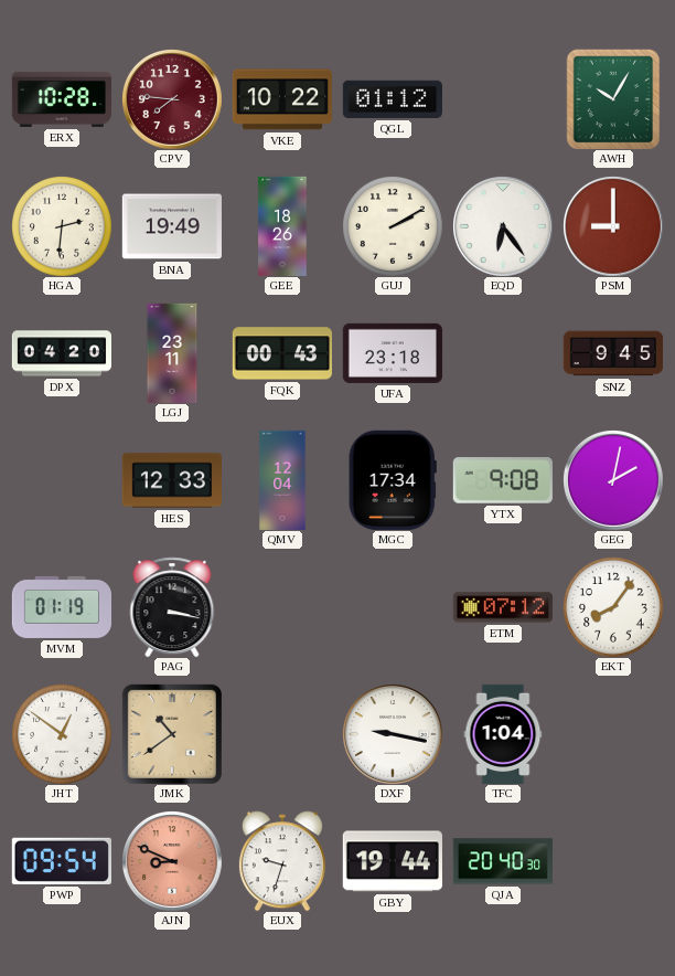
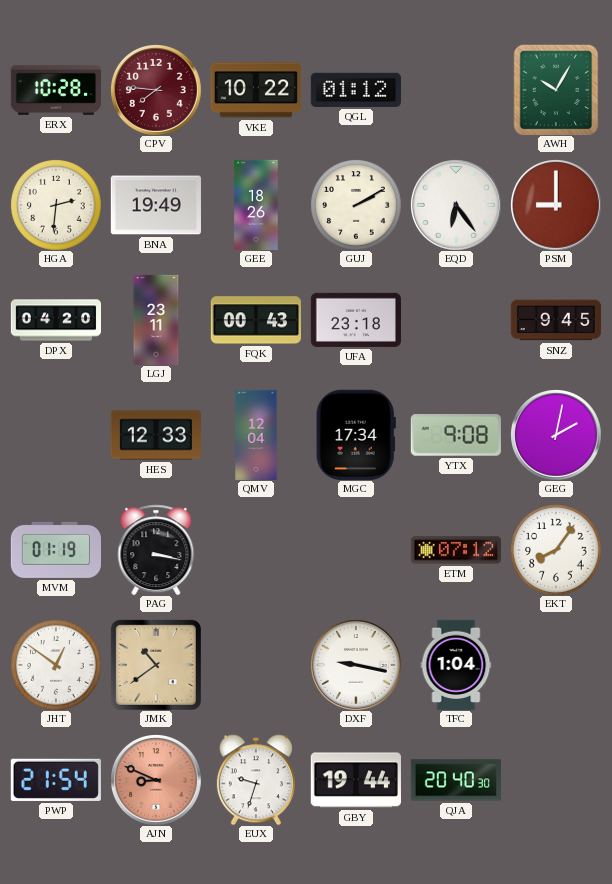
PWP: 09:54 -> 21:54 (56, 780)
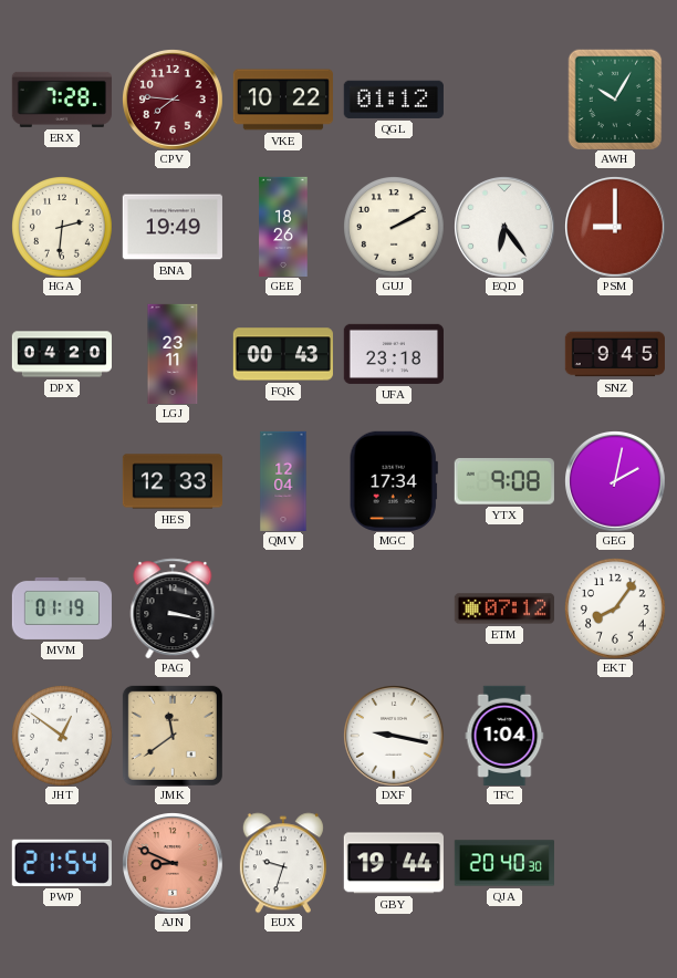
ERX: 10:28 -> 7:28 (62, 100)
JMK: 10:39 -> 11:39 (173, 736)
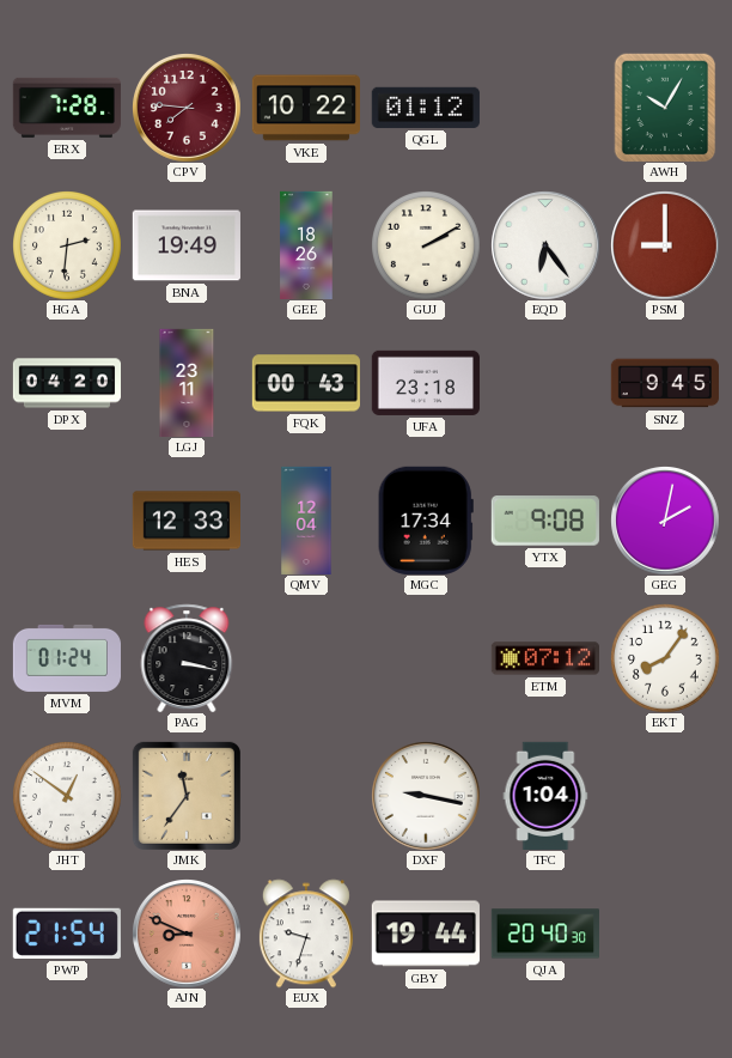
MVM: 01:19 -> 01:24 (66, 658)
JMK: 11:39 -> 11:36 (187, 796)
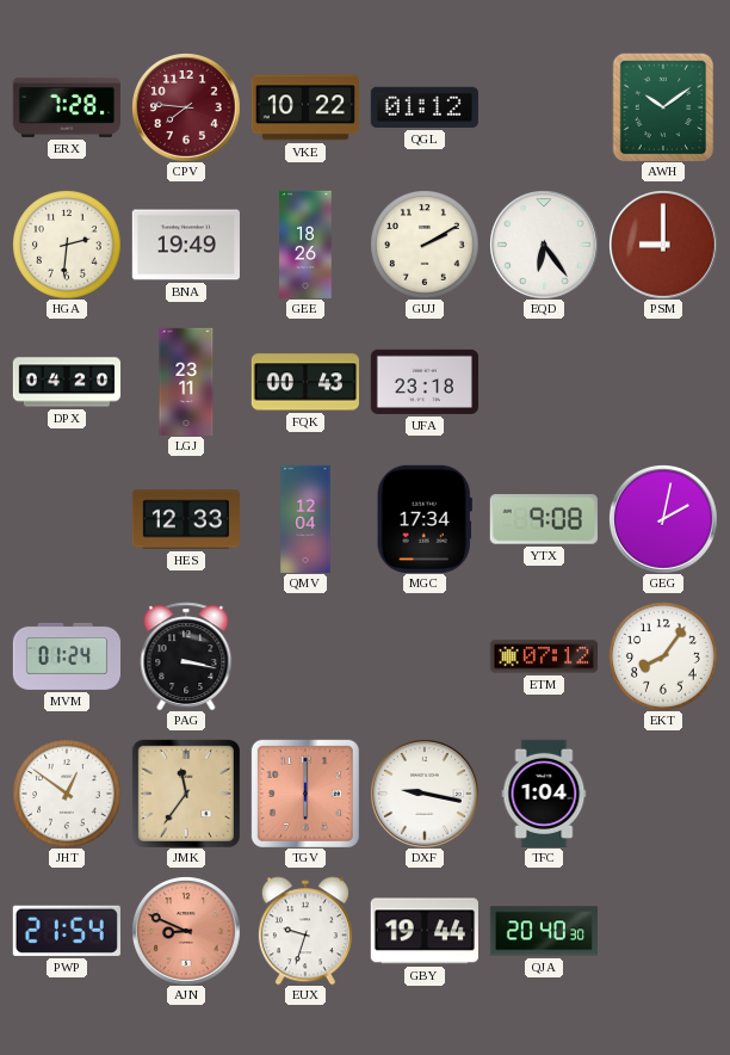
AWH: 10:05 -> 10:09 (663, 107)
SNZ: 9:45 -> none (664, 383)
TGV: none -> 6:00 (305, 794)
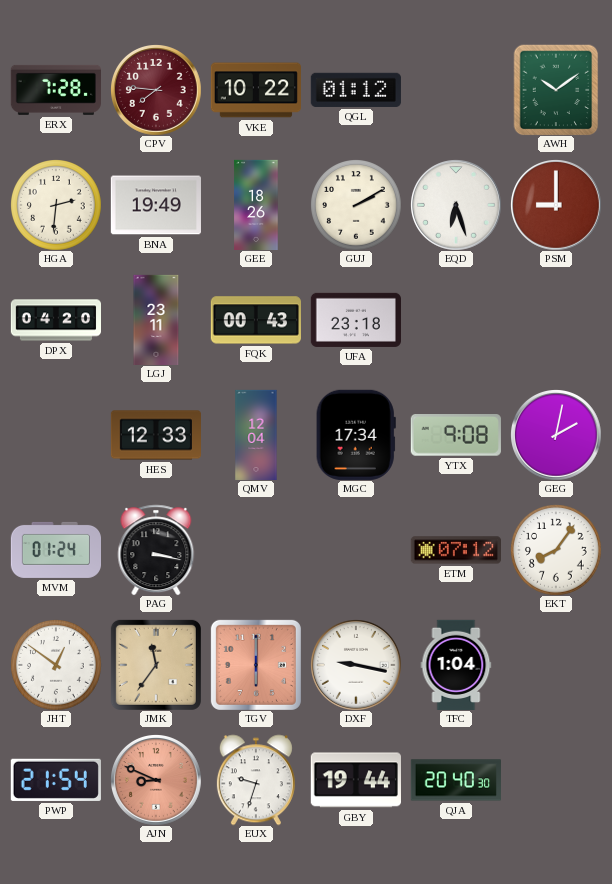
EQD: 6:24 -> 6:27 (456, 205)
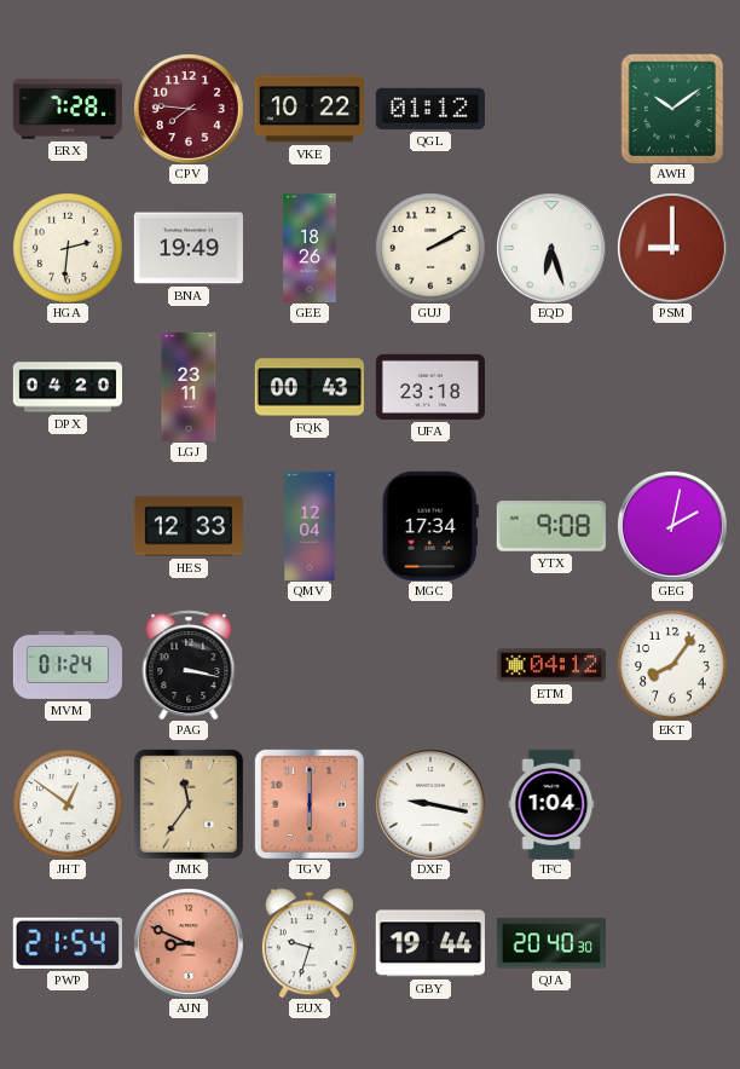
ETM: 07:12 -> 04:12 (550, 665)
